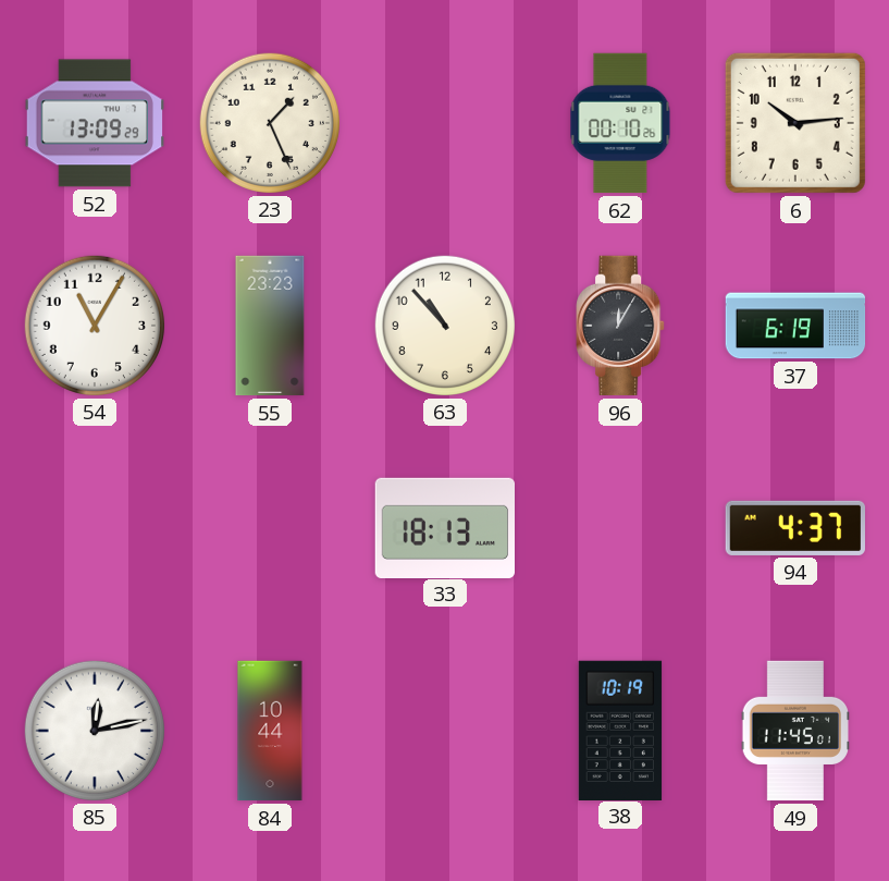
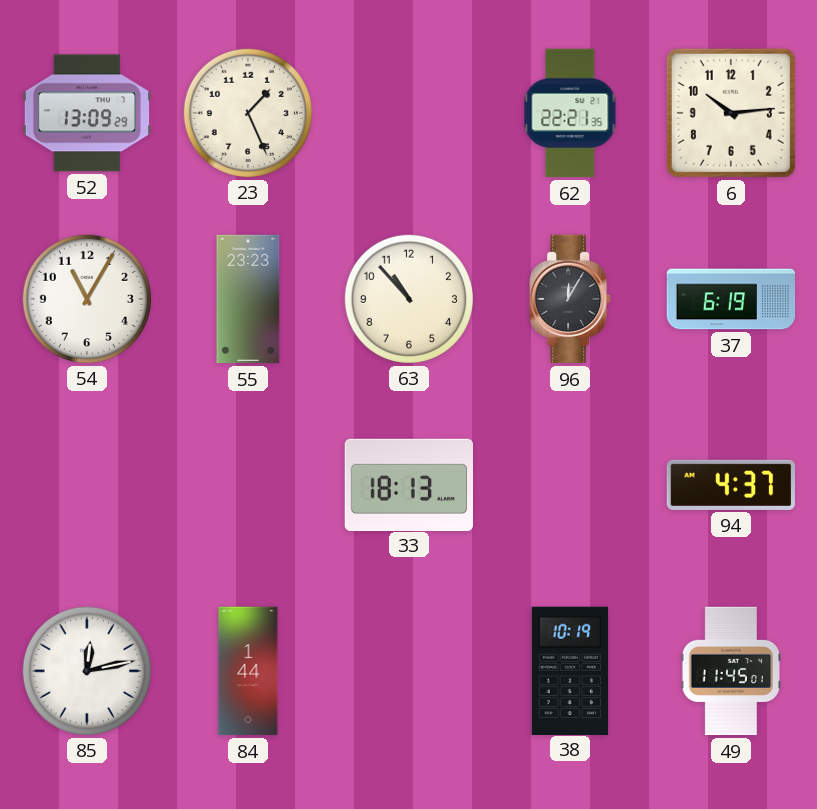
62: 00:10 -> 22:21 (570, 113)
84: 10:44 -> 1:44 (248, 671)
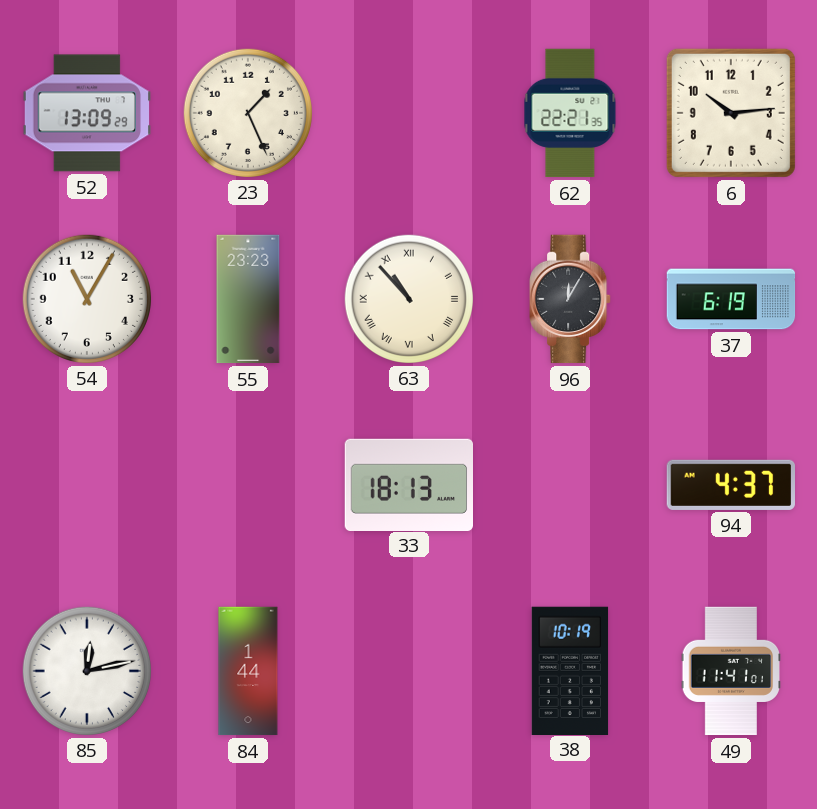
63 numerals: Arabic -> Roman (408, 298)
49: 11:45 -> 11:41 (731, 671)
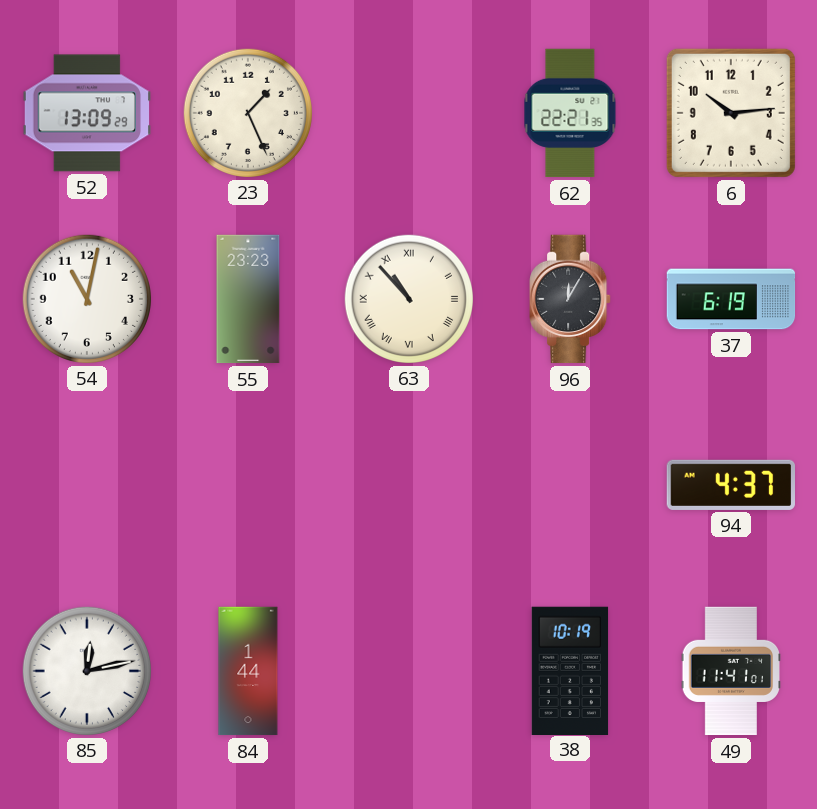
54: 11:05 -> 11:02 (86, 298)
33: 18:13 -> none (409, 484)
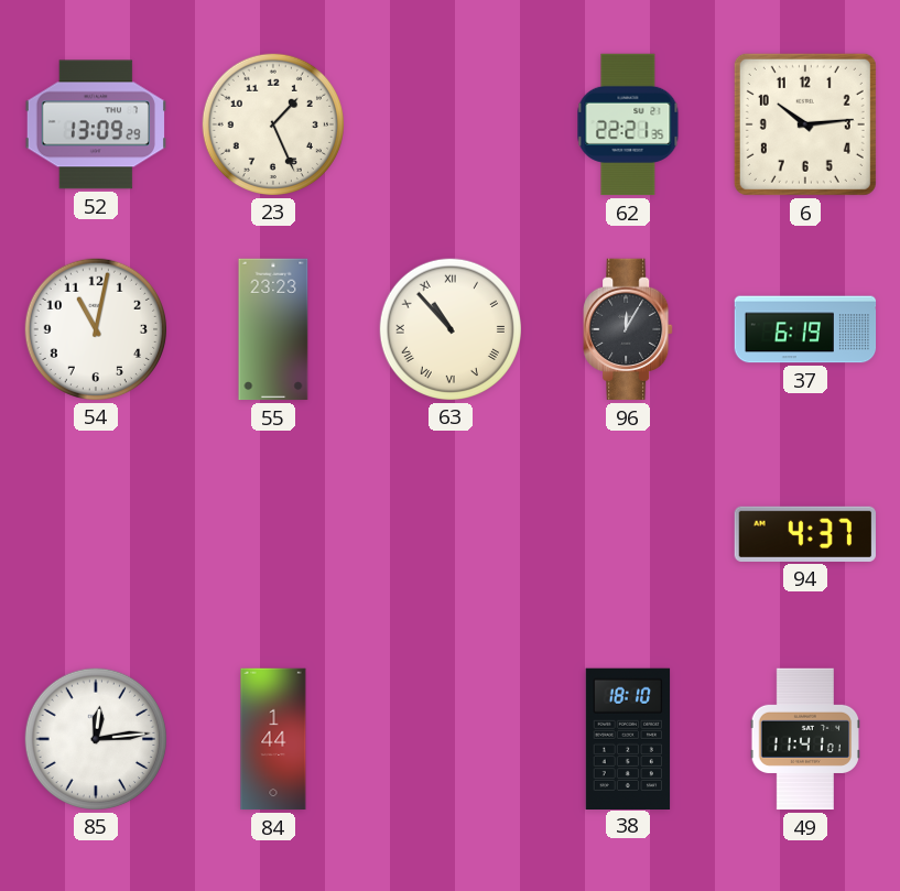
85: 12:13 -> 12:14 (95, 738)
38: 10:19 -> 18:10 (628, 738)
